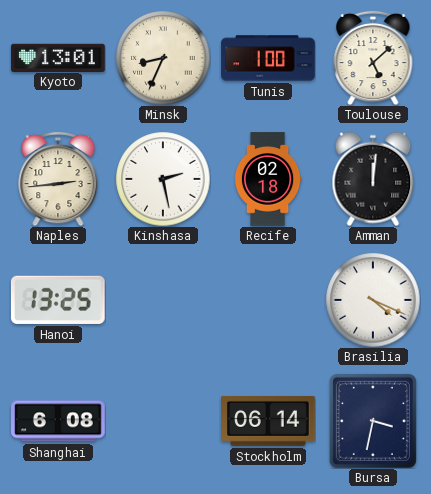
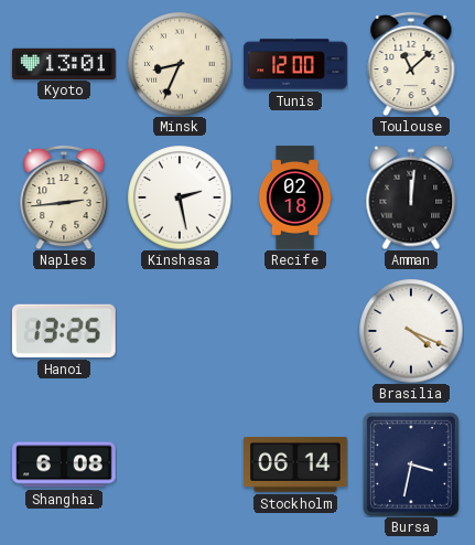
Tunis: 1:00 -> 12:00 (295, 64)
Toulouse: 5:08 -> 11:08 (411, 64)
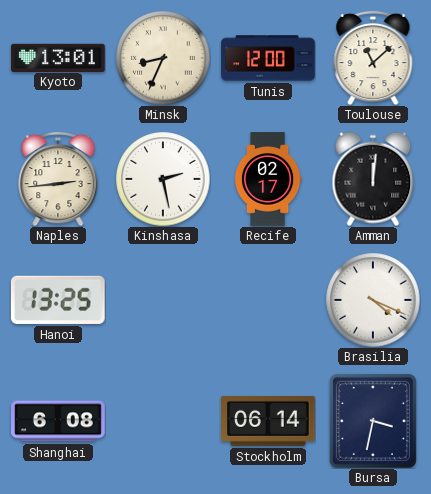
Recife: 02:18 -> 02:17 (268, 179)
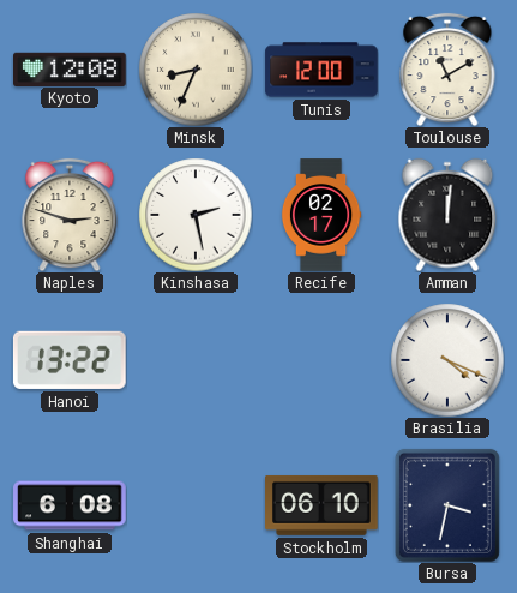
Kyoto: 13:01 -> 12:08 (71, 68)
Toulouse: 11:08 -> 11:10 (447, 70)
Naples: 2:44 -> 2:48 (70, 215)
Hanoi: 13:25 -> 13:22 (70, 360)
Stockholm: 06:14 -> 06:10 (323, 505)
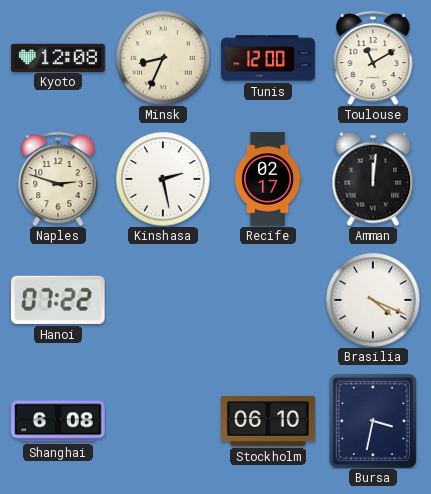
Hanoi: 13:22 -> 07:22 (58, 300)
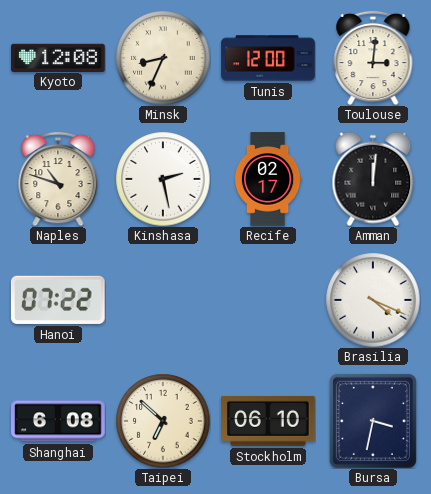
Toulouse: 11:10 -> 3:01 (373, 58)
Naples: 2:48 -> 10:48 (58, 179)
Taipei: none -> 6:52 (163, 421)
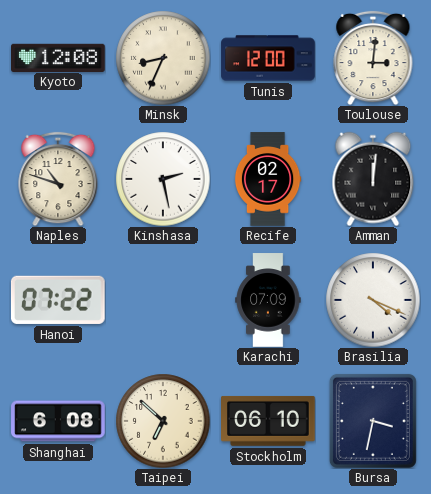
Karachi: none -> 07:09 (268, 300)
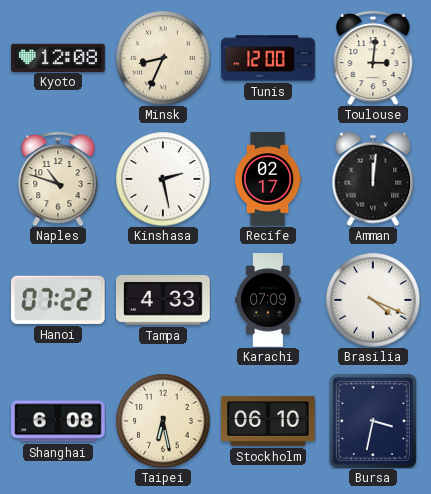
Tampa: none -> 4:33 (163, 300)
Taipei: 6:52 -> 6:28 (163, 421)
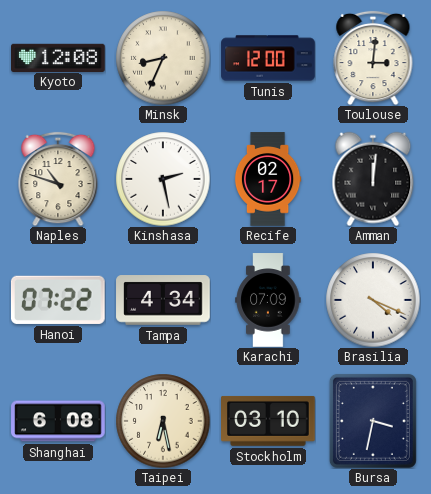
Tampa: 4:33 -> 4:34 (163, 300)
Stockholm: 06:10 -> 03:10 (269, 421)
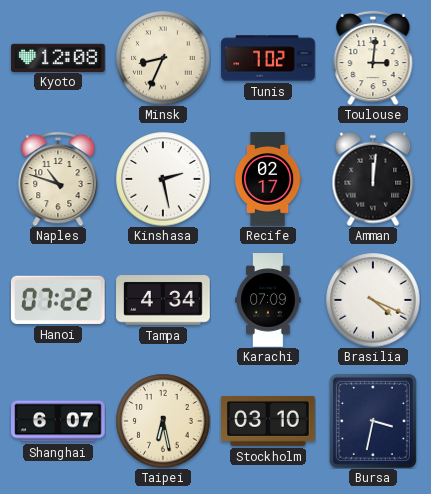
Tunis: 12:00 -> 7:02 (268, 58)
Shanghai: 6:08 -> 6:07 (58, 421)
